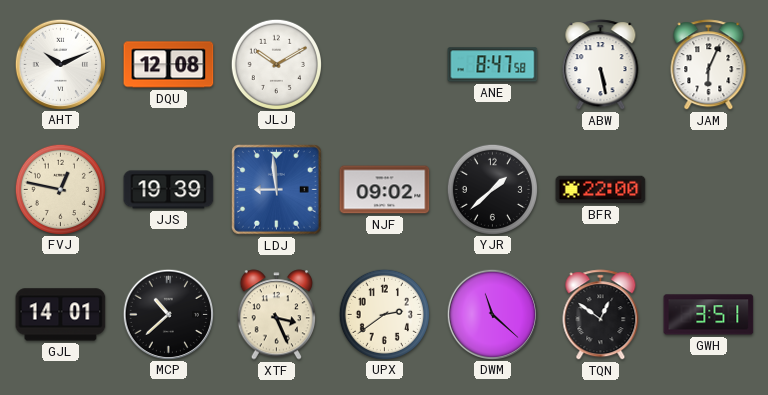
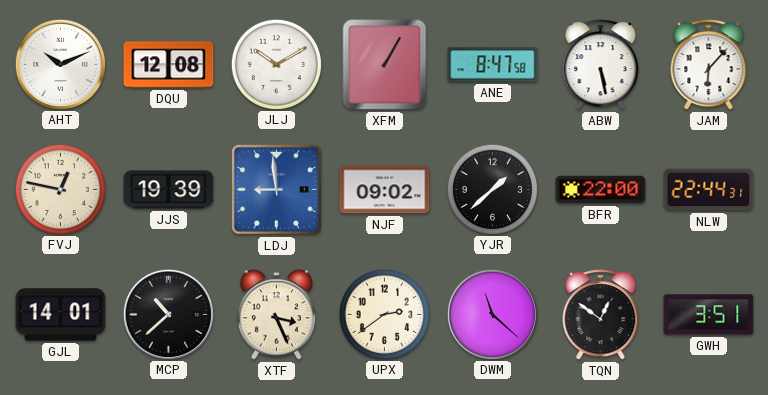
XFM: none -> 1:05 (385, 65)
JAM: 6:04 -> 6:07 (709, 65)
NLW: none -> 22:44 (709, 190)
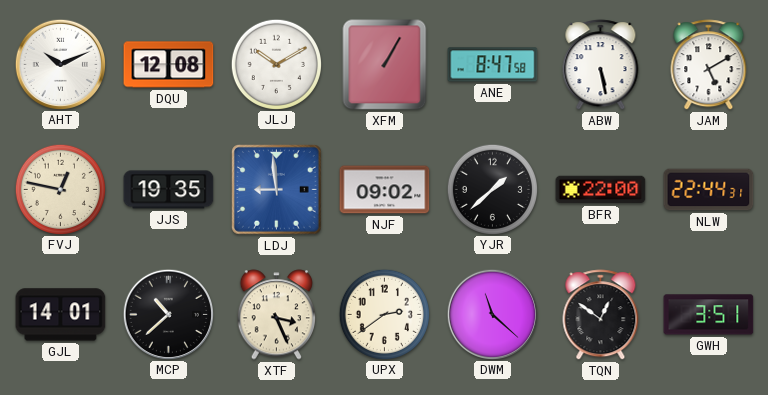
JAM: 6:07 -> 5:10 (709, 65)
JJS: 19:39 -> 19:35 (169, 190)
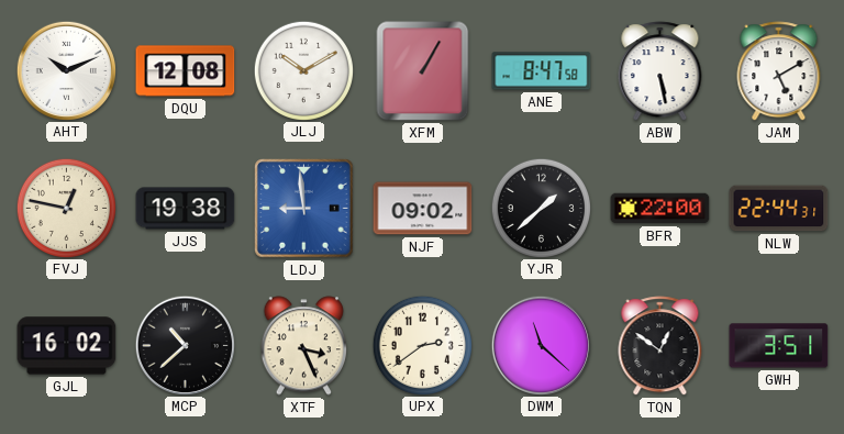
JJS: 19:35 -> 19:38 (186, 209)
GJL: 14:01 -> 16:02 (67, 346)
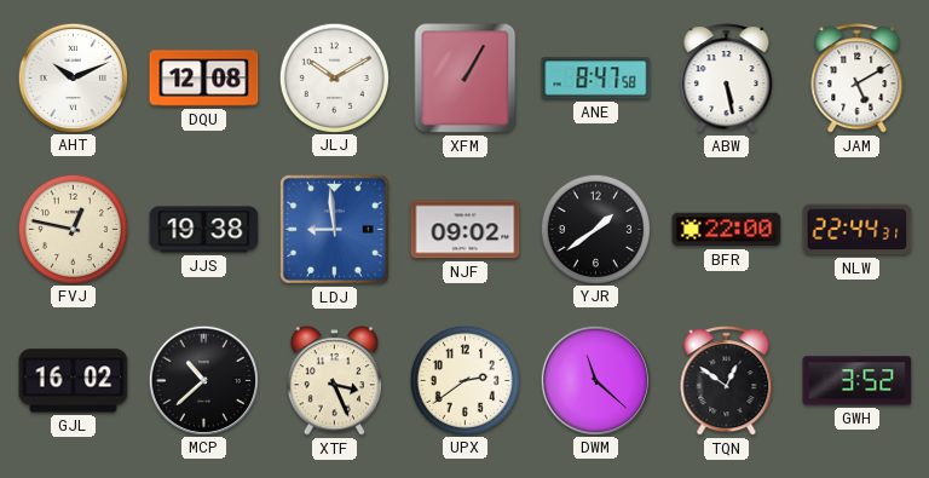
YJR: 1:38 -> 1:39 (595, 229)
GWH: 3:51 -> 3:52 (858, 381)
